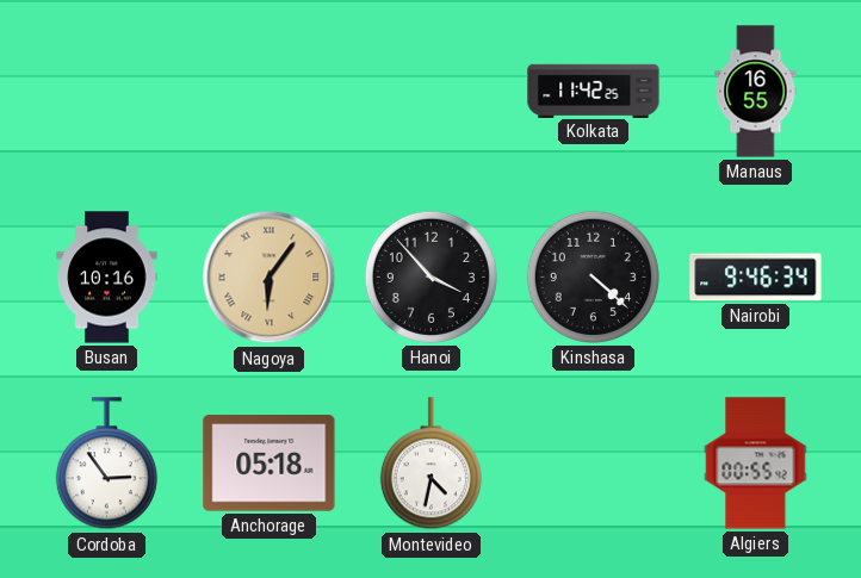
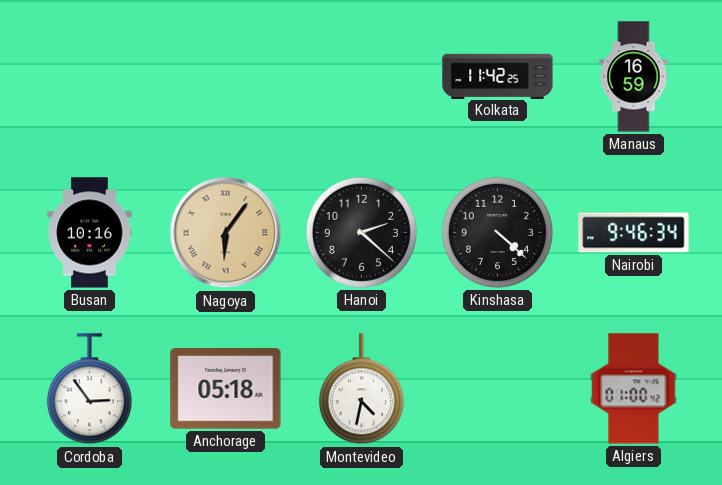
Manaus: 16:55 -> 16:59 (634, 77)
Hanoi: 3:53 -> 2:22 (361, 232)
Algiers: 00:55 -> 01:00 (634, 389)
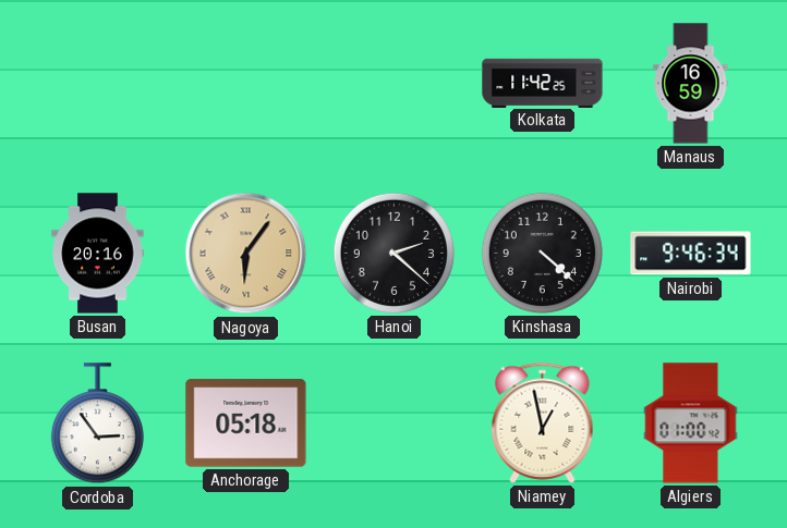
Busan: 10:16 -> 20:16 (98, 254)
Montevideo: 4:32 -> none (361, 389)
Niamey: none -> 12:58 (543, 422)
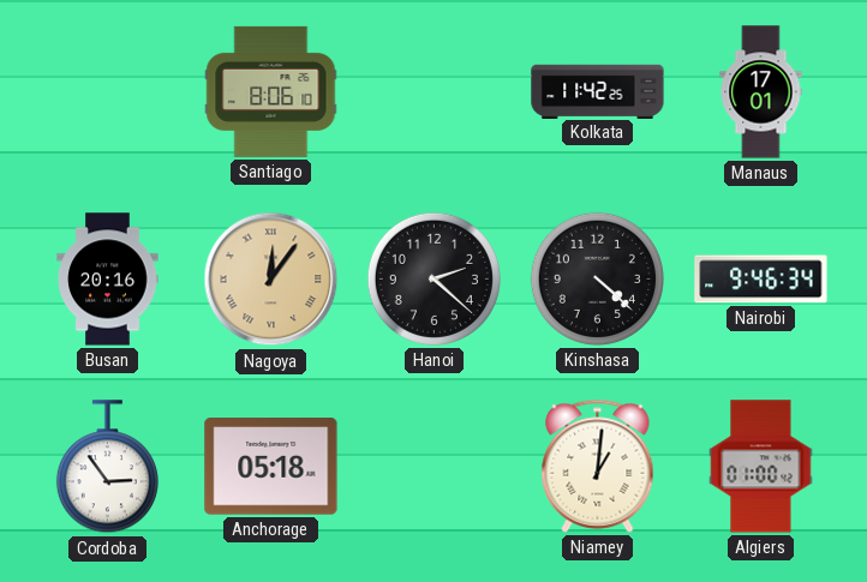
Santiago: none -> 8:06 (271, 91)
Manaus: 16:59 -> 17:01 (761, 92)
Nagoya: 6:06 -> 12:06 (271, 280)
Niamey: 12:58 -> 1:01 (598, 466)
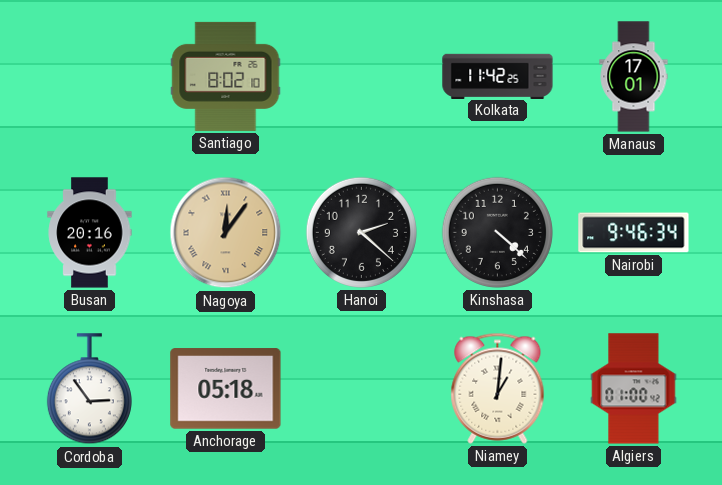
Santiago: 8:06 -> 8:02 (226, 76)
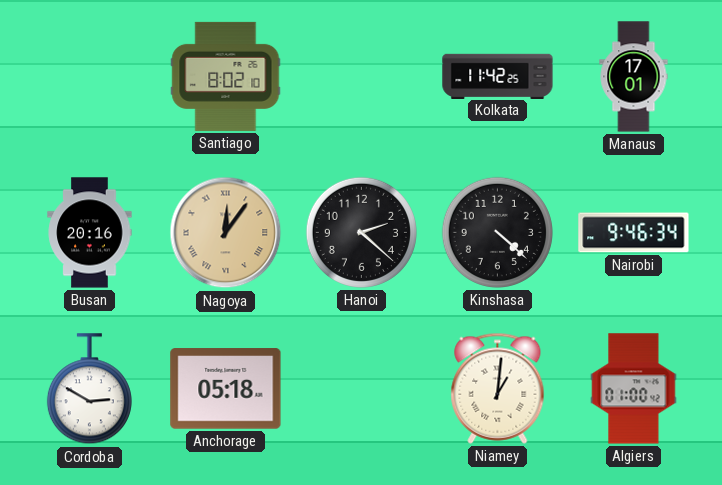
Cordoba: 2:54 -> 2:50 (89, 389)
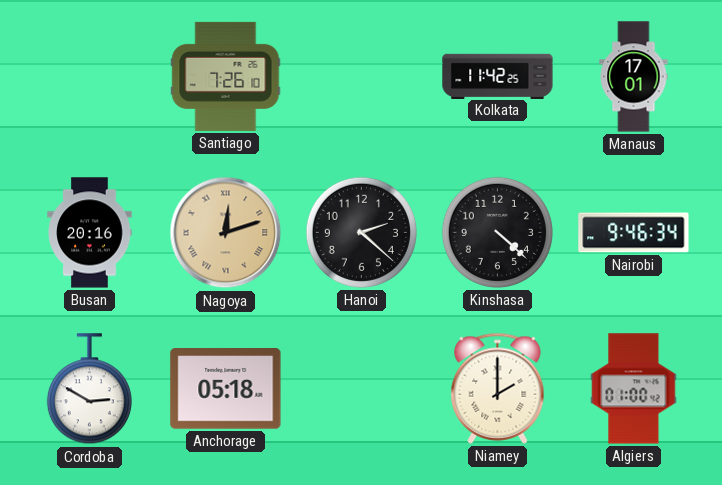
Santiago: 8:02 -> 7:26 (226, 76)
Nagoya: 12:06 -> 12:12 (226, 233)
Niamey: 1:01 -> 2:00 (498, 388)
